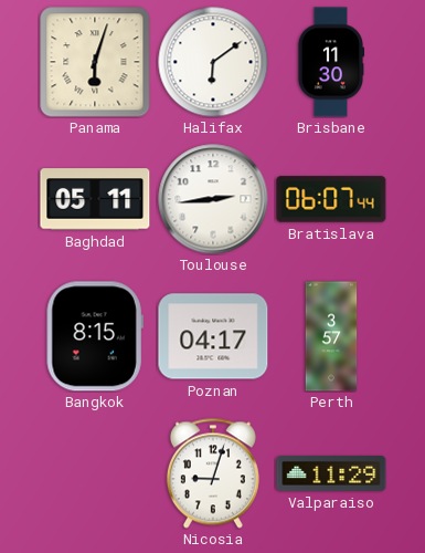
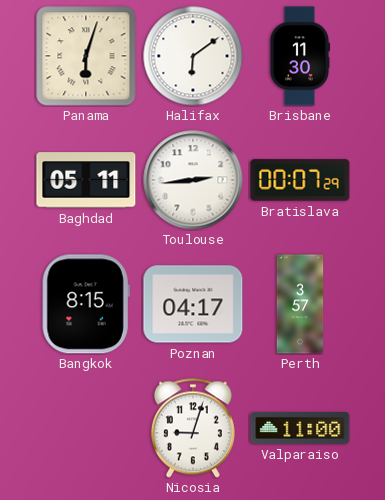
Bratislava: 06:07 -> 00:07 (300, 180)
Valparaiso: 11:29 -> 11:00 (300, 428)
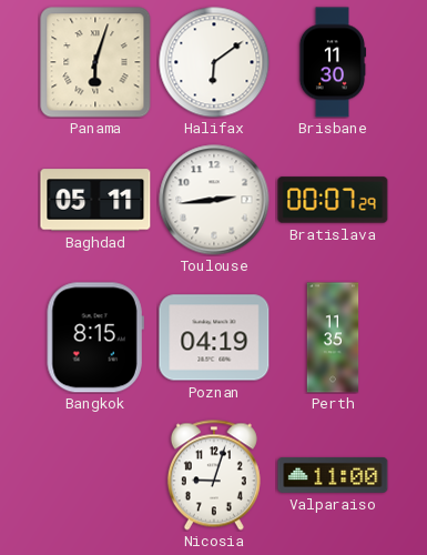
Poznan: 04:17 -> 04:19 (214, 337)
Perth: 3:57 -> 11:35 (333, 337)
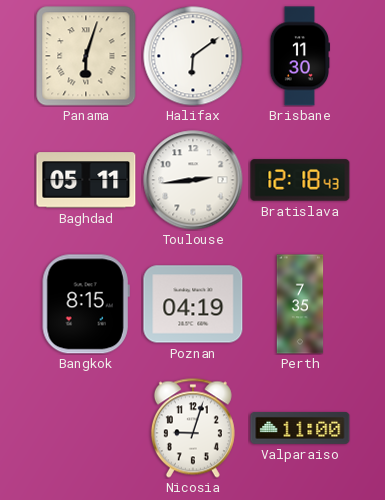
Bratislava: 00:07 -> 12:18 (300, 180)
Perth: 11:35 -> 7:35 (300, 304)
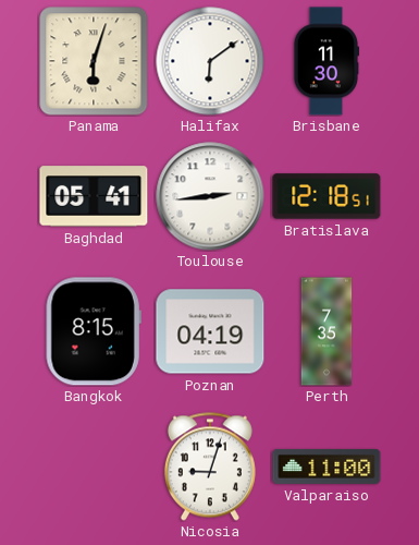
Baghdad: 05:11 -> 05:41 (94, 196)
Bratislava: 12:18:43 -> 12:18:51 (326, 196)
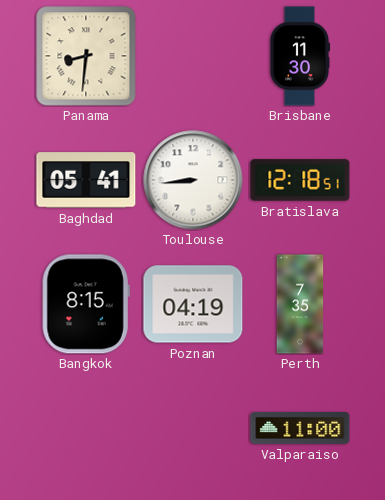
Panama: 6:03 -> 8:31 (86, 56)
Halifax: 6:09 -> none (210, 61)
Toulouse: 2:44 -> 8:44 (193, 180)
Nicosia: 9:03 -> none (210, 467)
